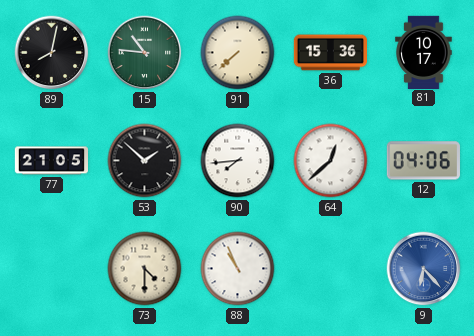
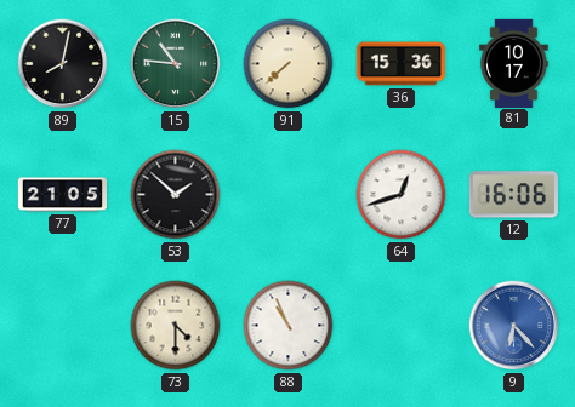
90: 7:44 -> none (238, 161)
64: 12:38 -> 12:42 (402, 195)
12: 04:06 -> 16:06 (513, 195)
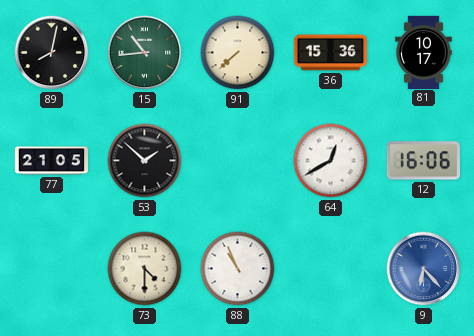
15: 10:46 -> 10:44 (145, 53)
64: 12:42 -> 12:40 (331, 161)
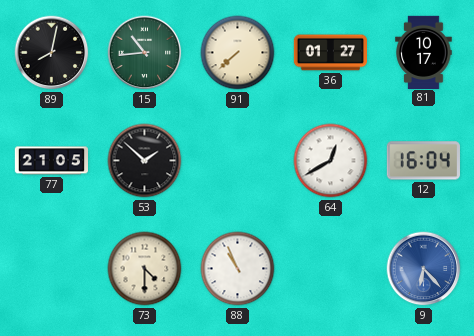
36: 15:36 -> 01:27 (330, 53)
12: 16:06 -> 16:04 (423, 161)
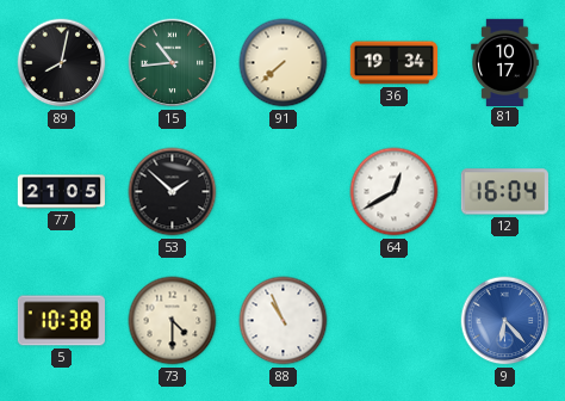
36: 01:27 -> 19:34 (393, 63)
5: none -> 10:38 (61, 321)
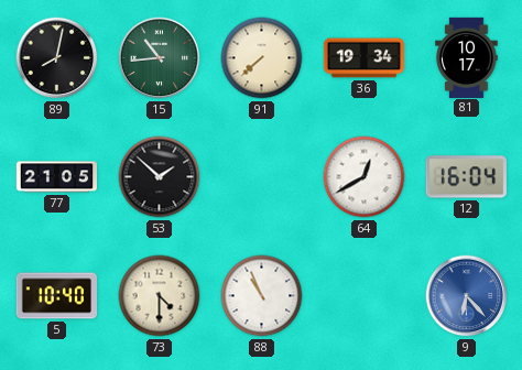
5: 10:38 -> 10:40 (56, 296)
